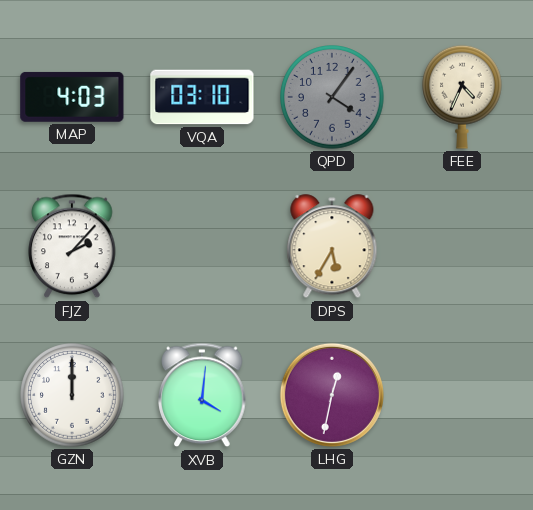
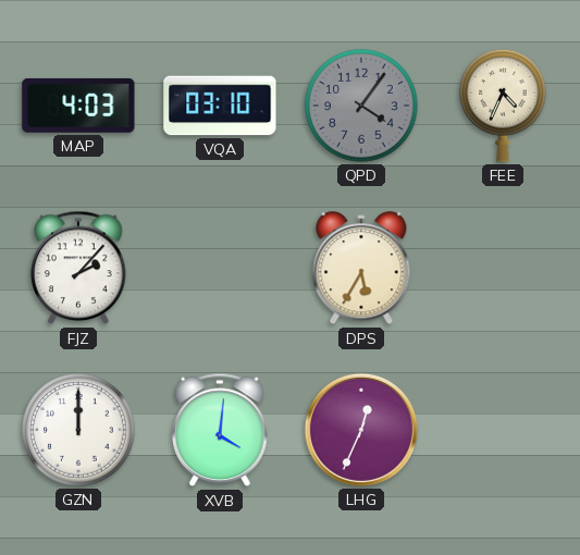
LHG: 12:32 -> 12:34 (361, 430)
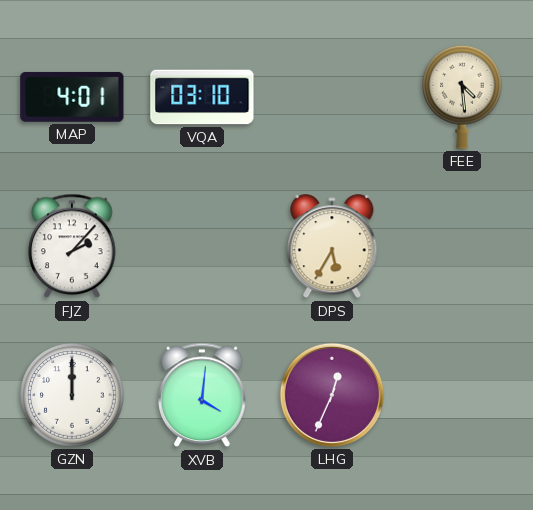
MAP: 4:03 -> 4:01 (72, 97)
QPD: 4:06 -> none (361, 106)
FEE: 4:34 -> 4:29 (463, 97)
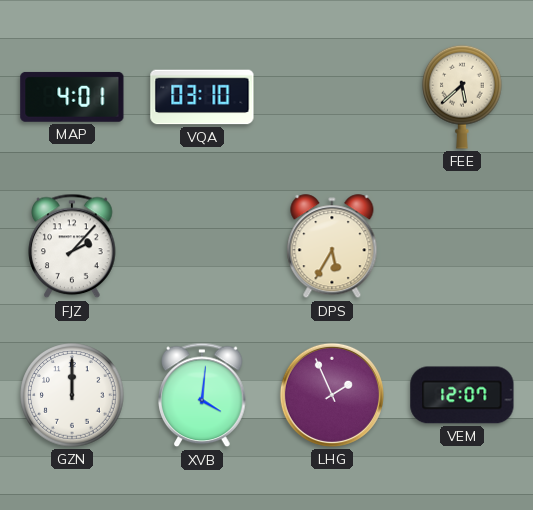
FEE: 4:29 -> 5:38 (463, 97)
LHG: 12:34 -> 1:56 (332, 395)
VEM: none -> 12:07 (462, 395)
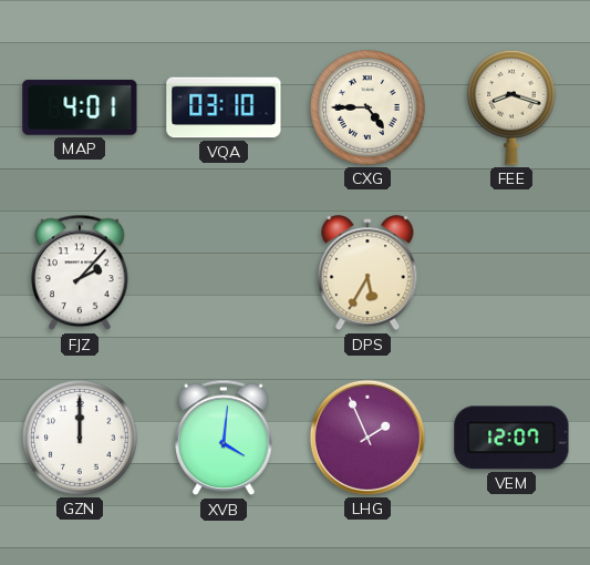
CXG: none -> 4:45 (368, 107)
FEE: 5:38 -> 8:18 (513, 107)
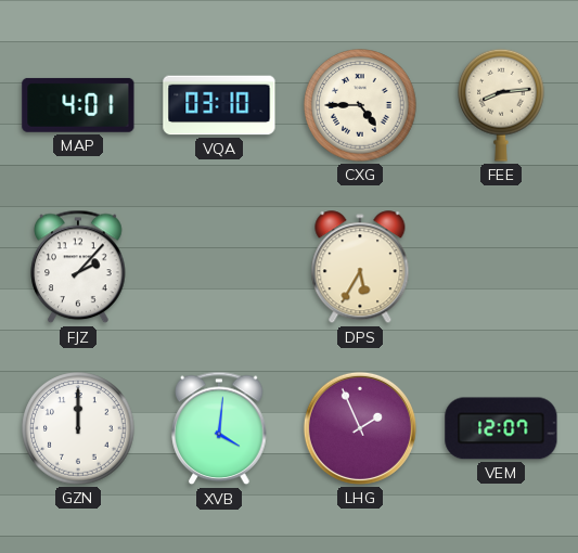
FEE: 8:18 -> 8:14 (502, 105)
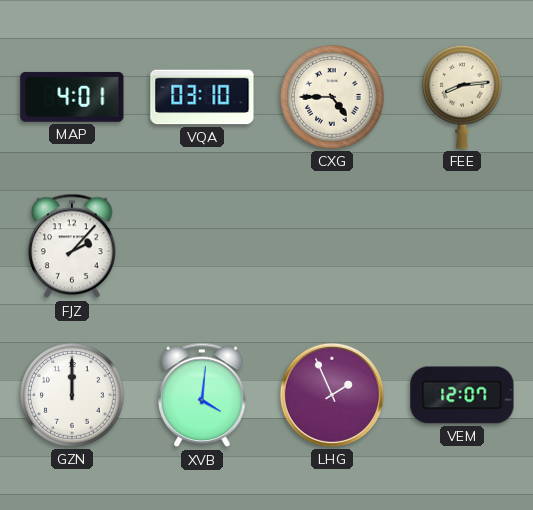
DPS: 5:35 -> none (360, 268)
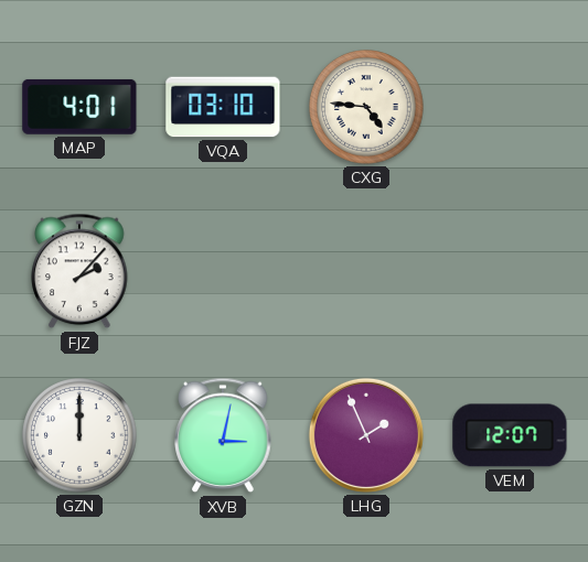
CXG: 4:45 -> 4:46 (366, 107)
FEE: 8:14 -> none (463, 97)
XVB: 4:01 -> 3:02 (223, 435)
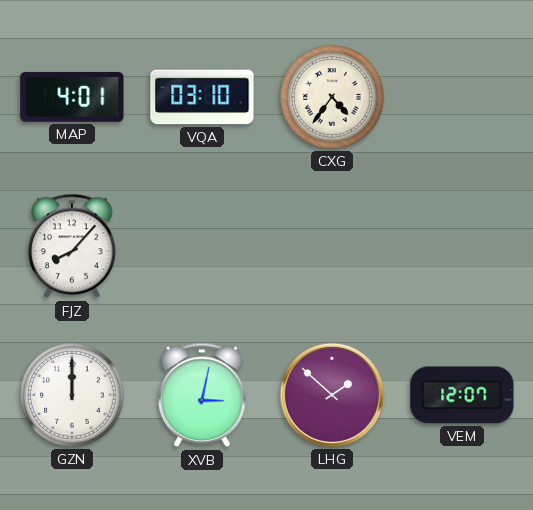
CXG: 4:46 -> 4:36 (332, 97)
FJZ: 2:07 -> 8:07 (72, 246)
LHG: 1:56 -> 1:52 (332, 395)
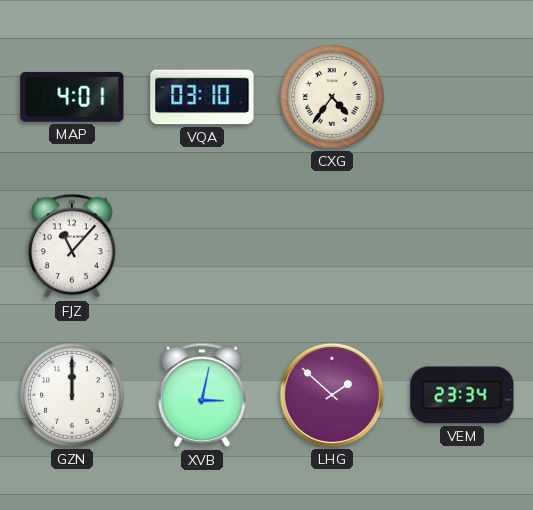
FJZ: 8:07 -> 11:07 (72, 246)
VEM: 12:07 -> 23:34 (462, 395)
